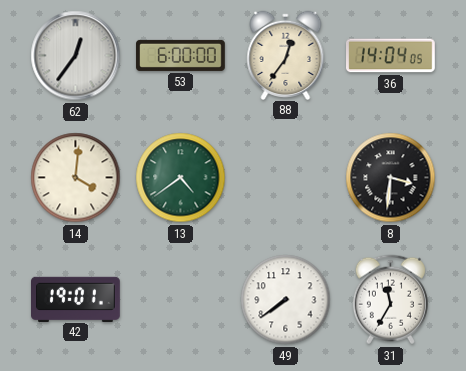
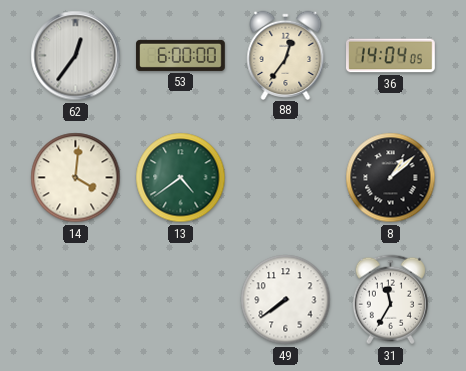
8: 3:31 -> 1:08 (391, 178)
42: 19:01 -> none (76, 299)
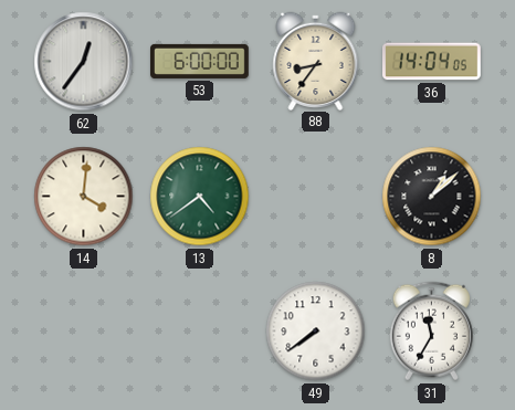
88: 12:36 -> 8:36 (316, 61)
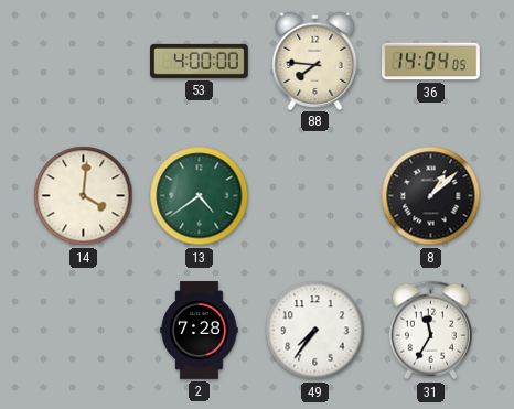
62: 12:36 -> none (84, 62)
53: 6:00 -> 4:00 (200, 61)
88: 8:36 -> 7:46 (315, 61)
2: none -> 7:28 (200, 331)
49: 7:39 -> 7:36 (315, 331)
